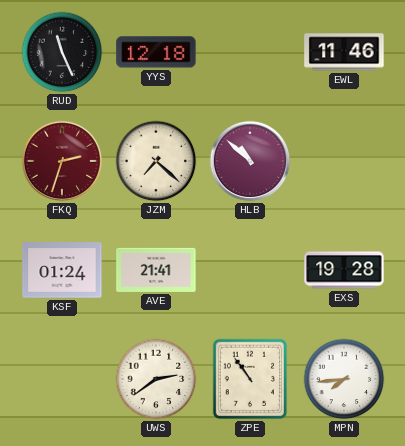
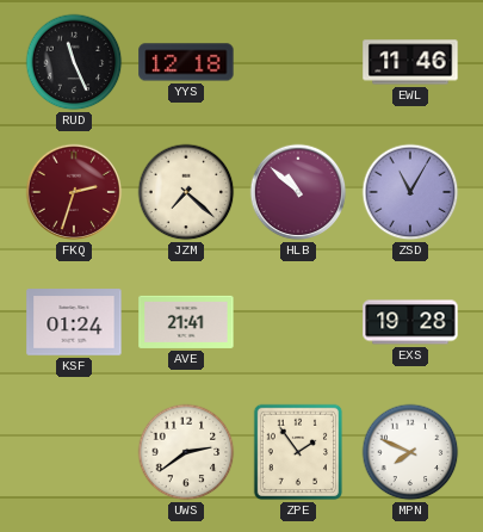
ZSD: none -> 11:05 (410, 192)
ZPE: 10:54 -> 1:54 (298, 452)
MPN: 7:44 -> 7:49 (410, 452)
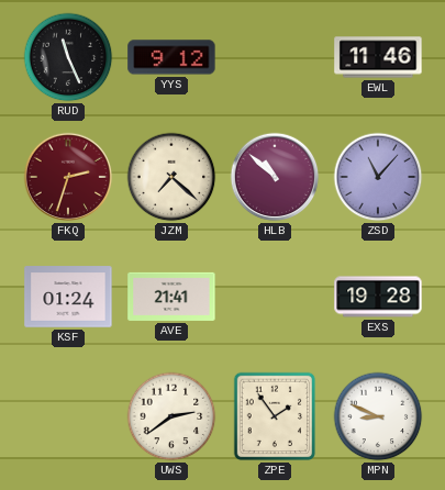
YYS: 12:18 -> 9:12 (171, 57)
ZSD: 11:05 -> 11:07 (378, 177)
MPN: 7:49 -> 8:49 (378, 416)
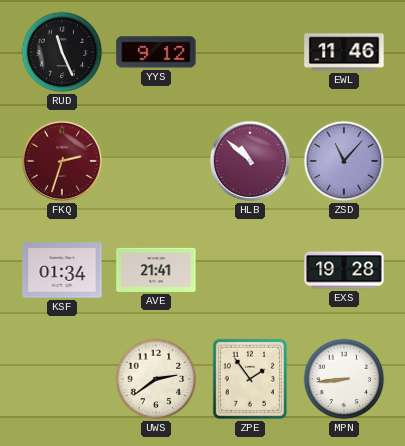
JZM: 7:22 -> none (171, 177)
KSF: 01:24 -> 01:34 (62, 270)
MPN: 8:49 -> 8:44 (344, 379)
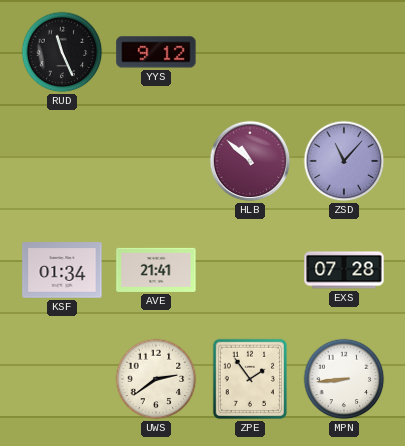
EWL: 11:46 -> none (344, 52)
FKQ: 2:33 -> none (62, 161)
EXS: 19:28 -> 07:28 (344, 270)
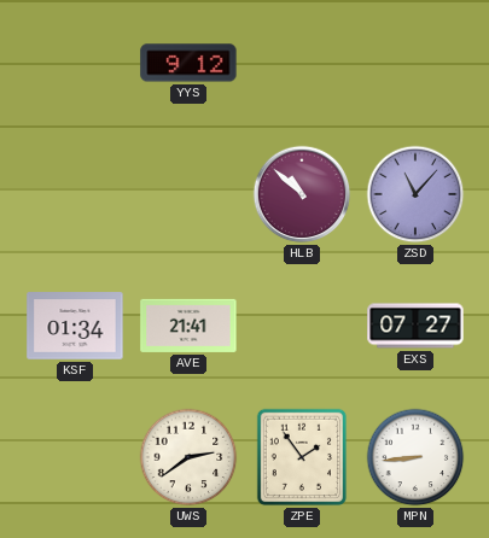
RUD: 11:26 -> none (62, 52)
EXS: 07:28 -> 07:27 (415, 326)
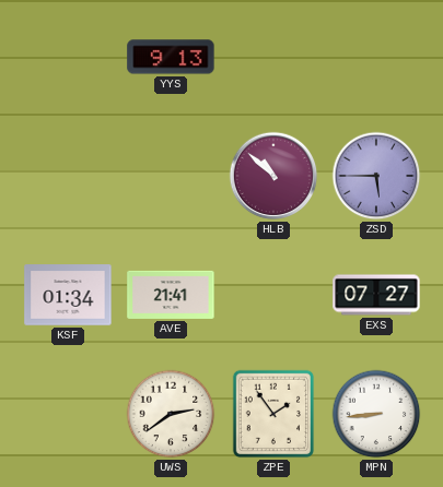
YYS: 9:12 -> 9:13 (171, 57)
ZSD: 11:07 -> 5:45 (376, 176)
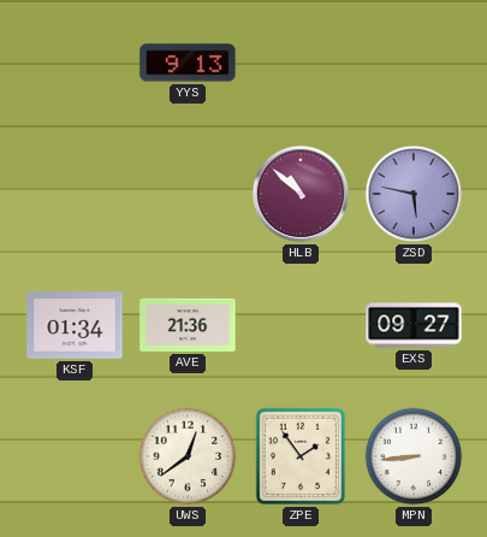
ZSD: 5:45 -> 5:47 (414, 194)
AVE: 21:41 -> 21:36 (188, 325)
EXS: 07:27 -> 09:27 (414, 325)
UWS: 2:39 -> 12:39 (188, 456)
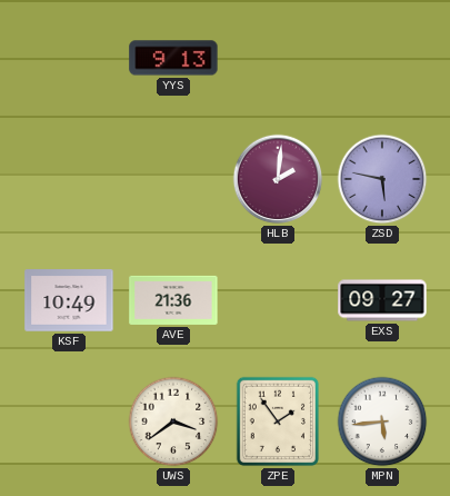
HLB: 10:52 -> 2:01 (278, 179)
KSF: 01:34 -> 10:49 (69, 300)
UWS: 12:39 -> 3:39 (173, 421)
MPN: 8:44 -> 5:44 (382, 421)
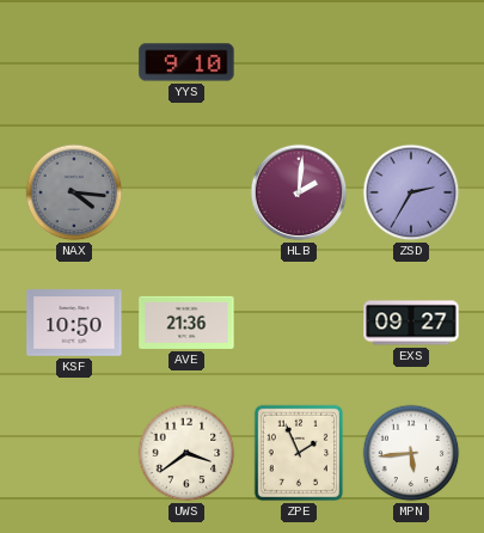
YYS: 9:13 -> 9:10 (186, 62)
NAX: none -> 4:16 (74, 192)
ZSD: 5:47 -> 2:35 (411, 192)
KSF: 10:49 -> 10:50 (74, 323)
ZPE: 1:54 -> 1:56 (299, 453)
